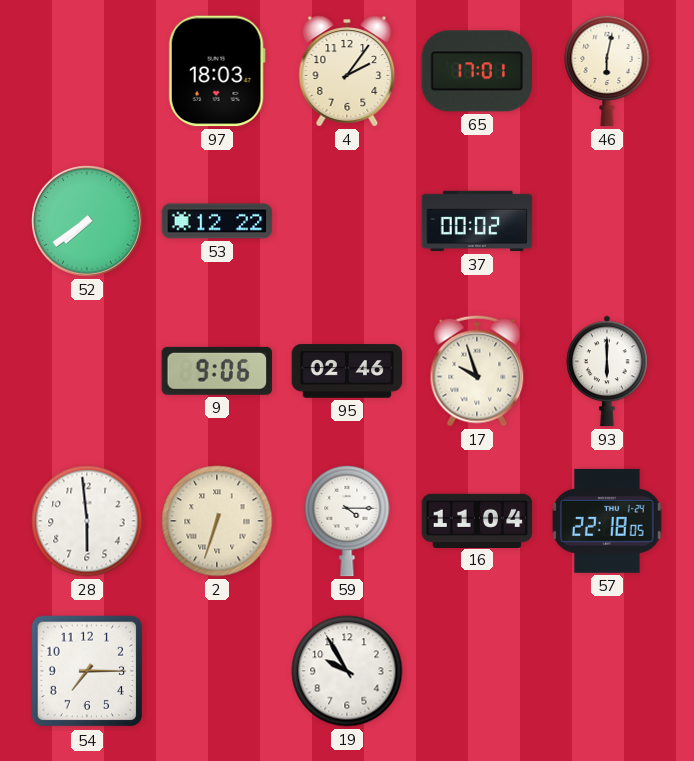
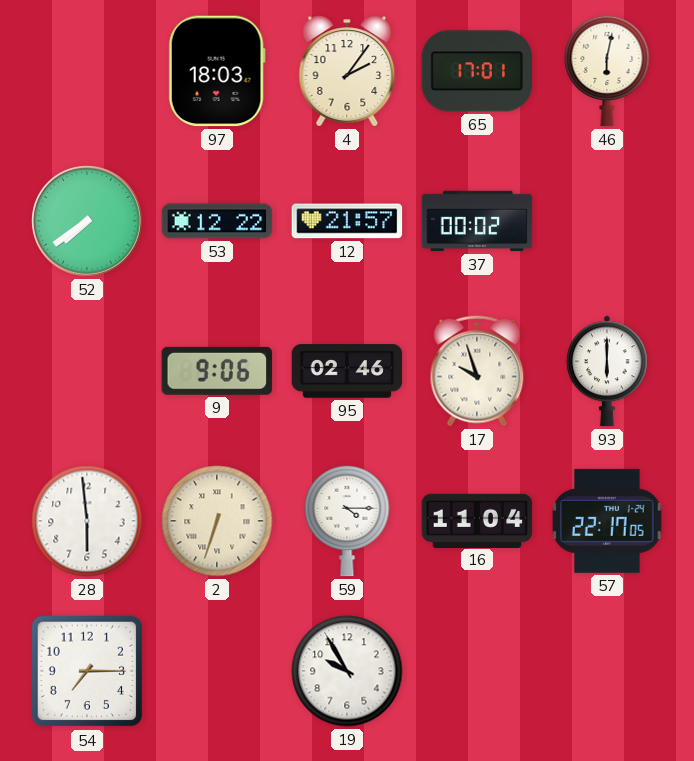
12: none -> 21:57 (347, 221)
57: 22:18 -> 22:17 (608, 521)
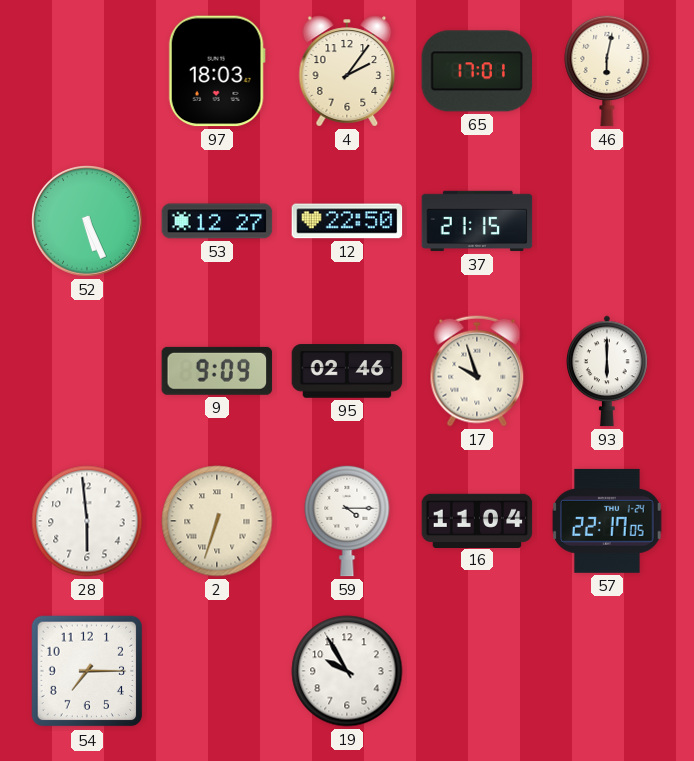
52: 7:39 -> 5:26 (88, 222)
53: 12:22 -> 12:27 (217, 221)
12: 21:57 -> 22:50 (347, 221)
37: 00:02 -> 21:15 (477, 221)
9: 9:06 -> 9:09 (217, 371)
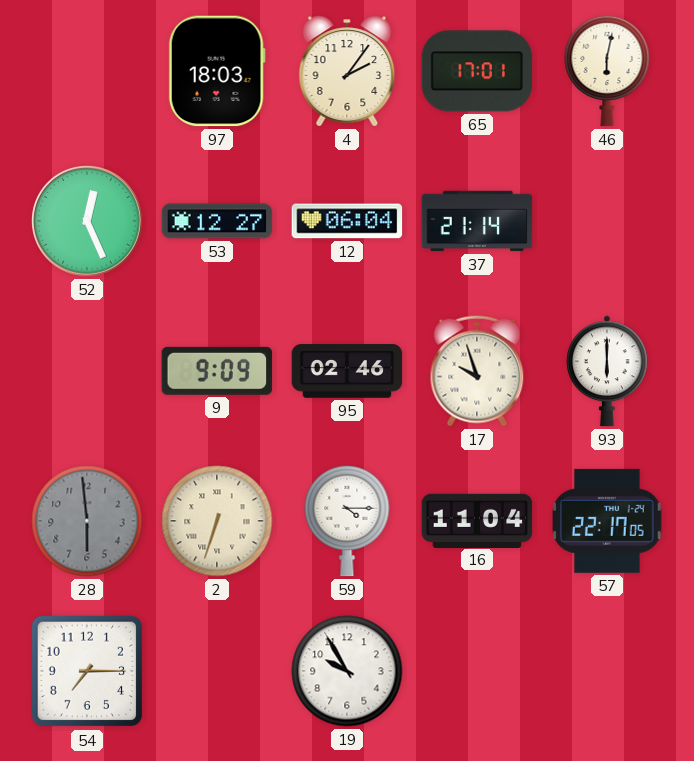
52: 5:26 -> 12:26 (88, 222)
12: 22:50 -> 06:04 (347, 221)
37: 21:15 -> 21:14 (477, 221)
28 dial: white -> grey (87, 521)
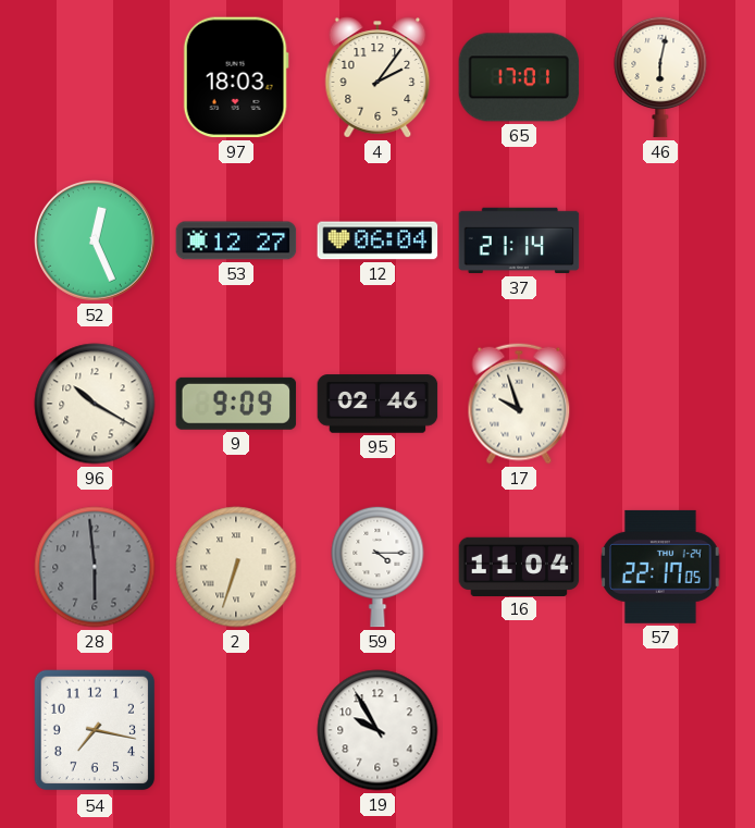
96: none -> 10:20 (95, 404)
93: 6:00 -> none (608, 371)
54: 7:15 -> 7:17 (95, 730)
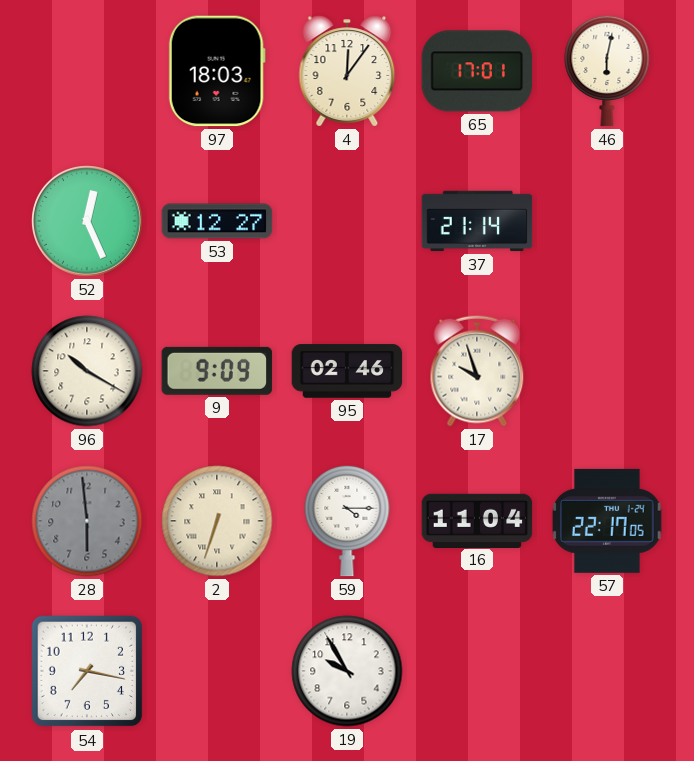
4: 2:06 -> 12:06 (347, 71)
12: 06:04 -> none (378, 240)
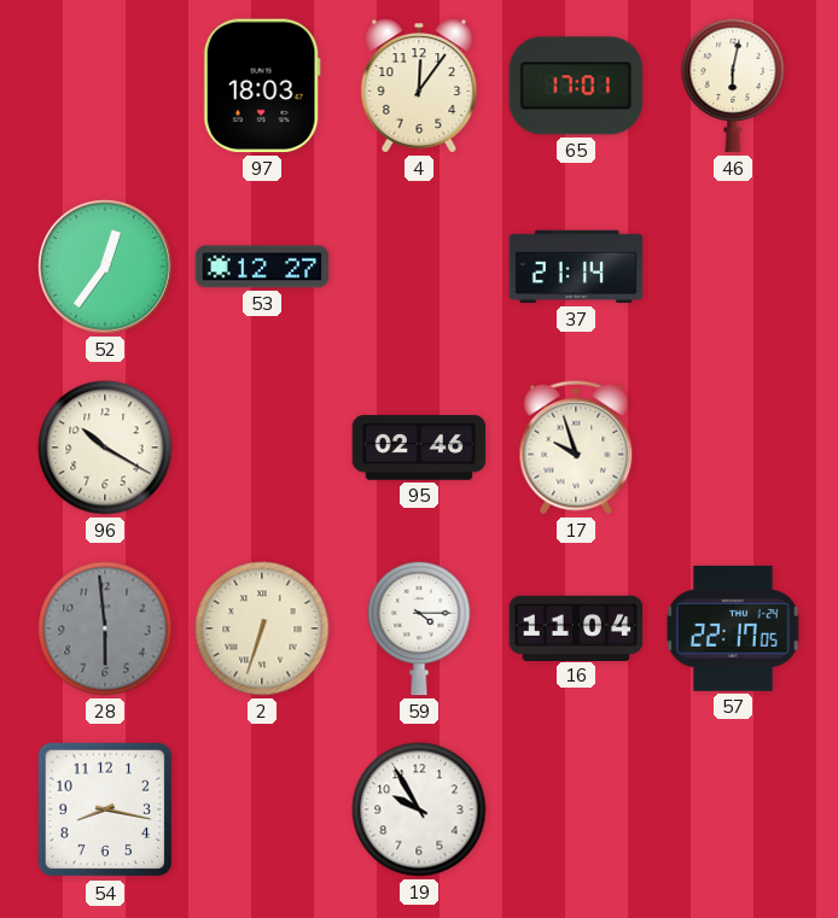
52: 12:26 -> 12:36 (106, 268)
9: 9:09 -> none (217, 371)
54: 7:17 -> 8:17 (105, 809)
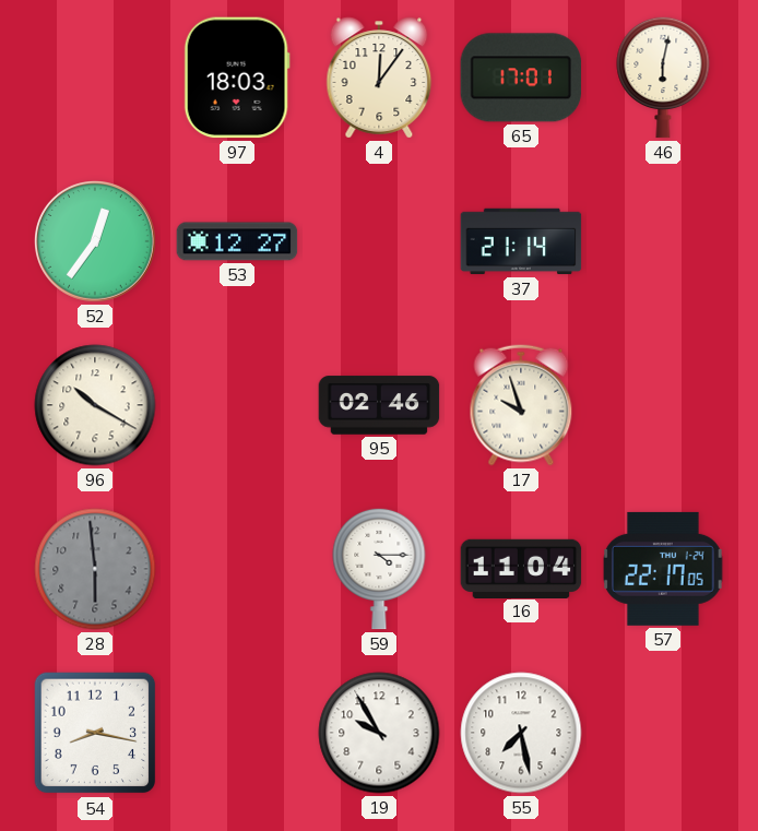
2: 6:33 -> none (262, 628)
55: none -> 7:28 (521, 733)
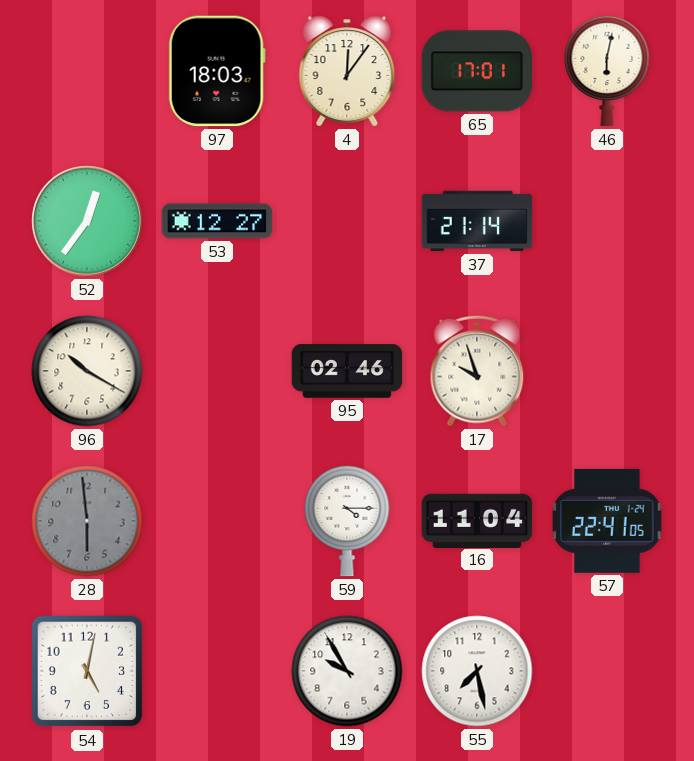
57: 22:17 -> 22:41 (608, 521)
54: 8:17 -> 5:02 (87, 671)
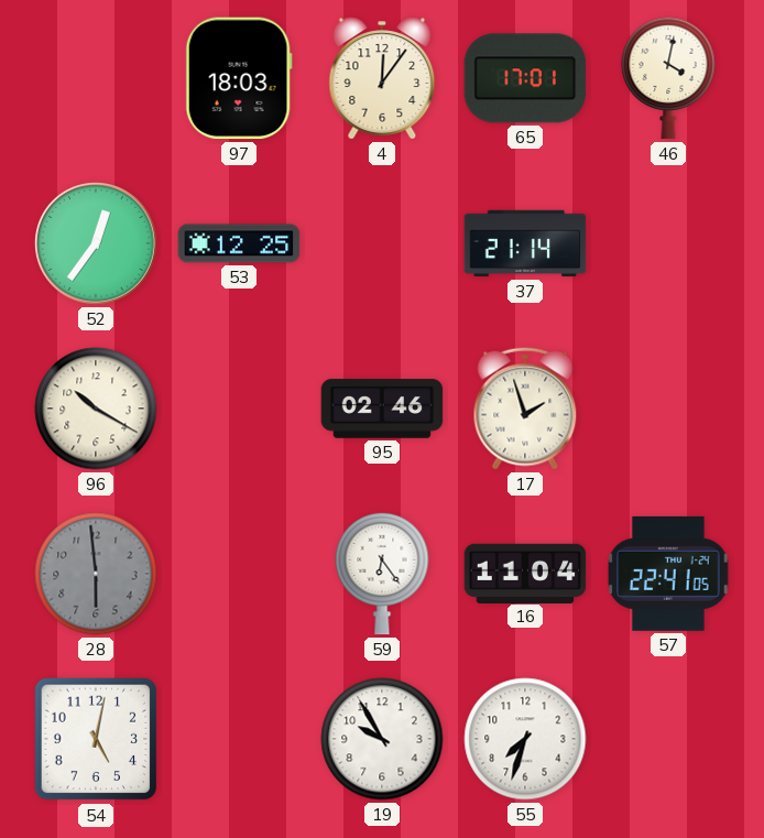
46: 6:02 -> 4:02 (668, 78)
53: 12:27 -> 12:25 (239, 243)
17: 9:57 -> 1:57 (525, 409)
59: 4:15 -> 6:24 (382, 574)
55: 7:28 -> 7:33 (525, 739)
